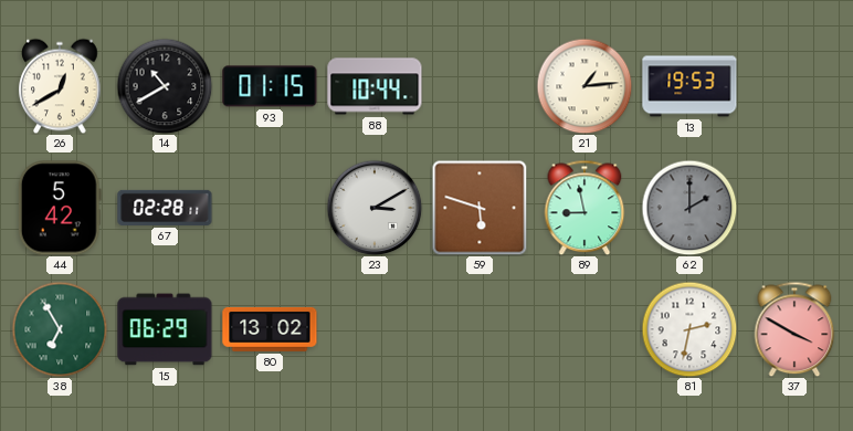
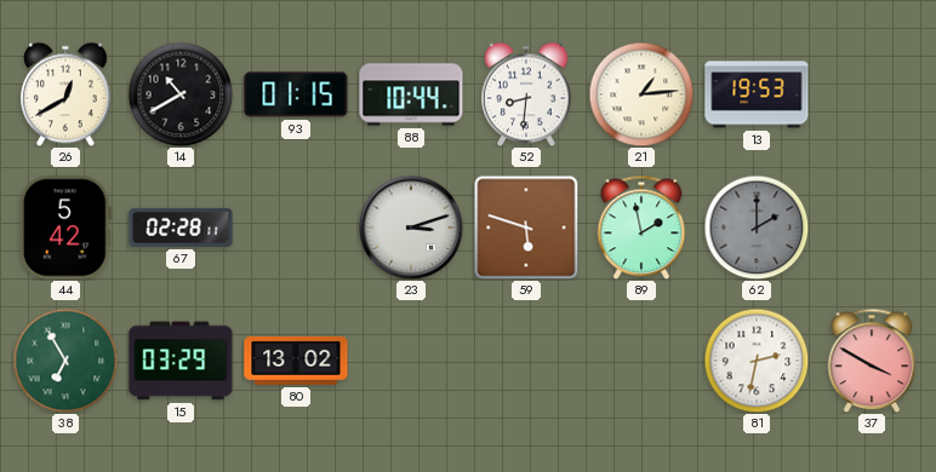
52: none -> 8:31 (526, 94)
23: 3:10 -> 3:12 (411, 228)
89: 8:58 -> 1:58 (641, 228)
15: 06:29 -> 03:29 (181, 361)
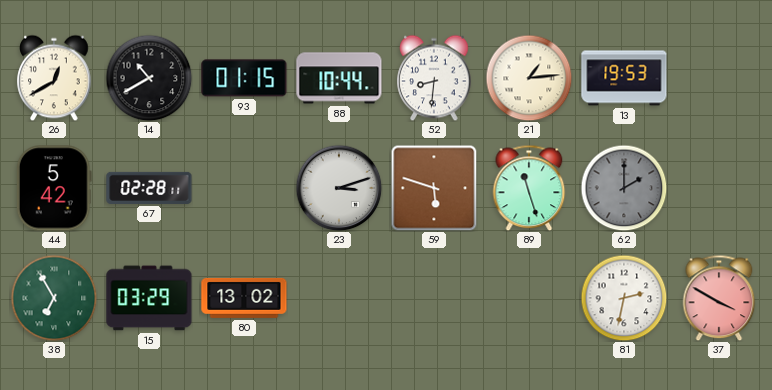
89: 1:58 -> 11:27 (529, 188)
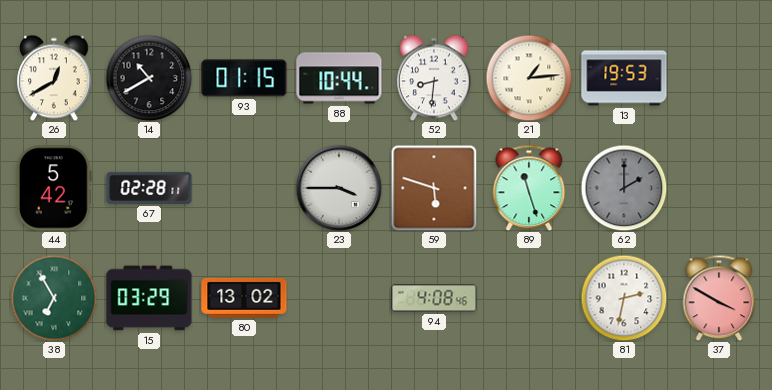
23: 3:12 -> 3:45 (339, 188)
94: none -> 4:08 (434, 298)
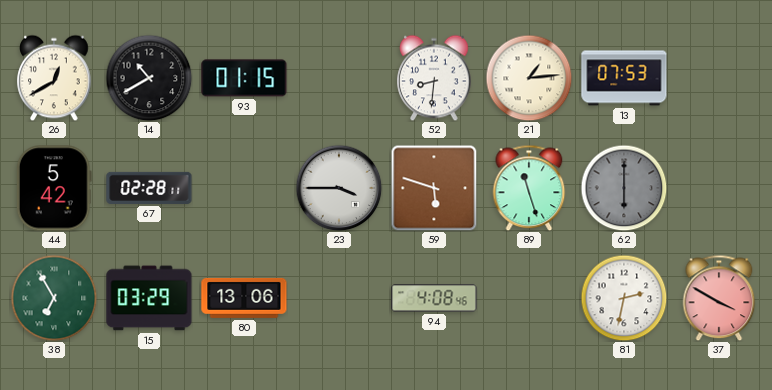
88: 10:44 -> none (339, 78)
13: 19:53 -> 07:53 (624, 78)
62: 2:00 -> 6:00 (624, 188)
80: 13:02 -> 13:06 (244, 298)
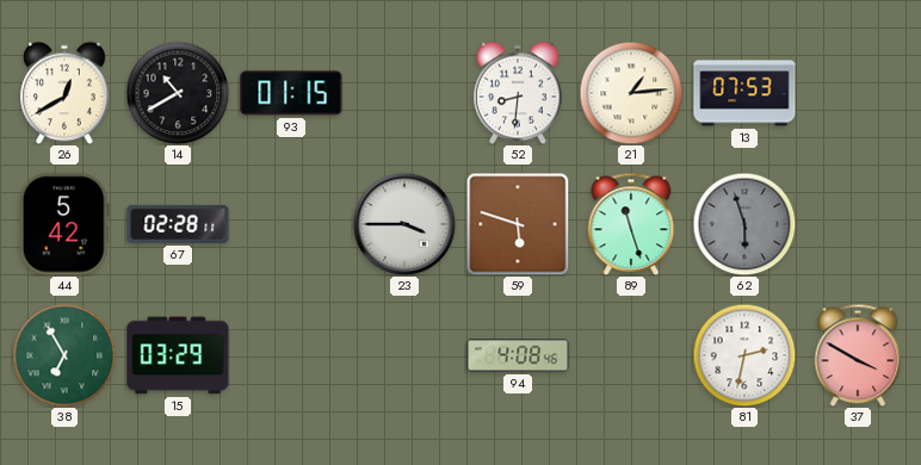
62: 6:00 -> 5:57 (744, 224)
80: 13:06 -> none (244, 298)
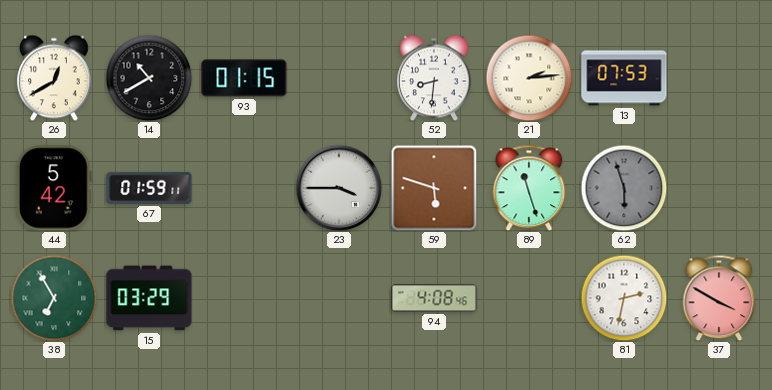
21: 1:14 -> 2:14 (529, 78)
67: 02:28 -> 01:59 (149, 188)
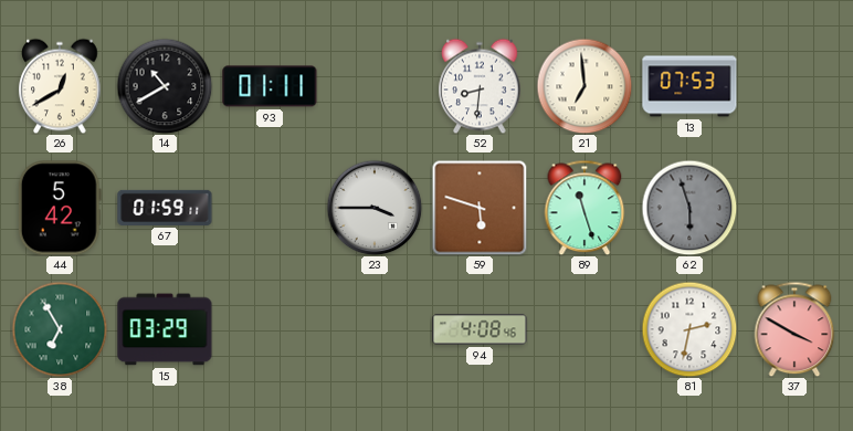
93: 01:15 -> 01:11 (270, 86)
21: 2:14 -> 6:59 (585, 86)
